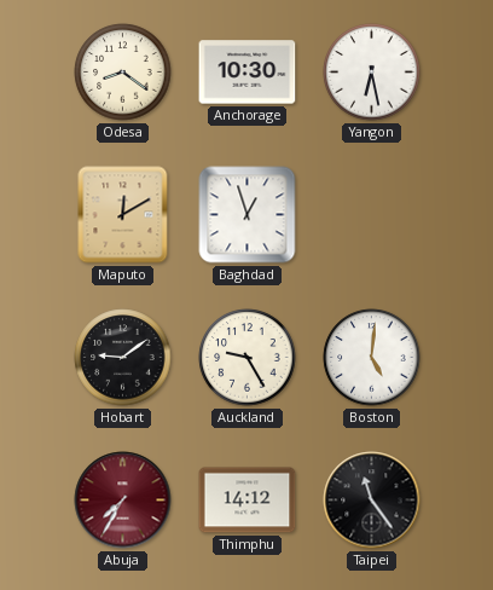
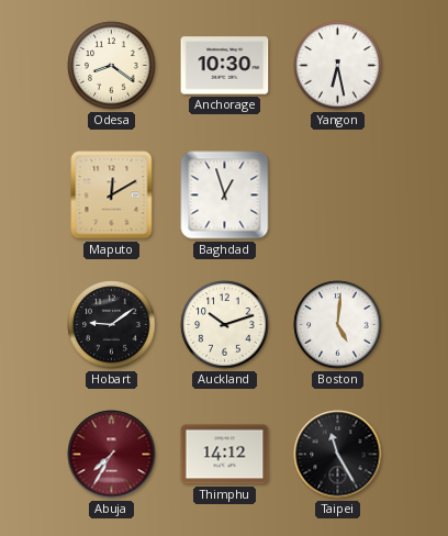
Auckland: 9:25 -> 10:12 (225, 325)
Taipei: 11:24 -> 11:25 (338, 455)
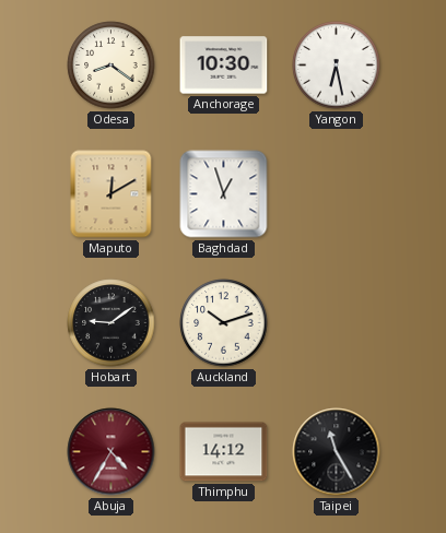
Boston: 5:01 -> none (338, 325)
Abuja: 7:35 -> 4:35 (111, 452)
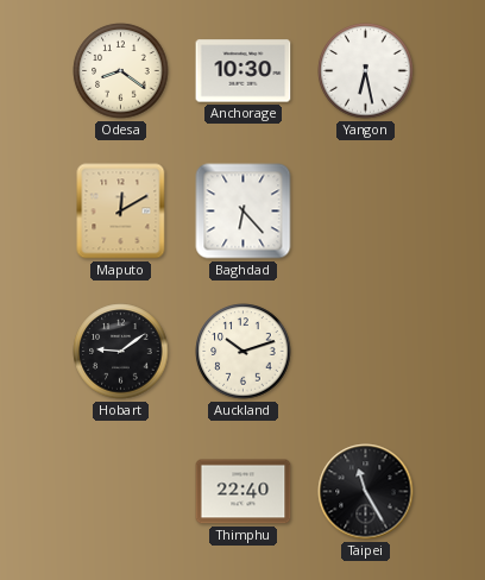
Baghdad: 12:57 -> 6:23 (244, 212)
Abuja: 4:35 -> none (111, 452)
Thimphu: 14:12 -> 22:40 (244, 492)
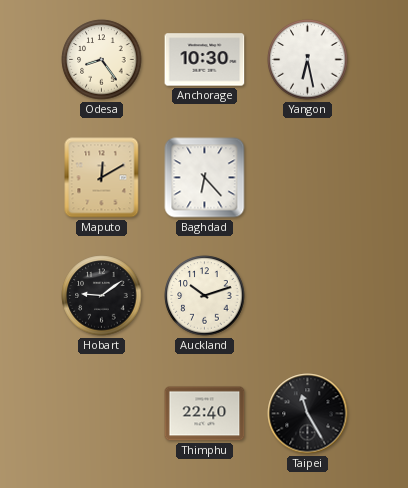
Odesa: 8:21 -> 8:24 (102, 60)
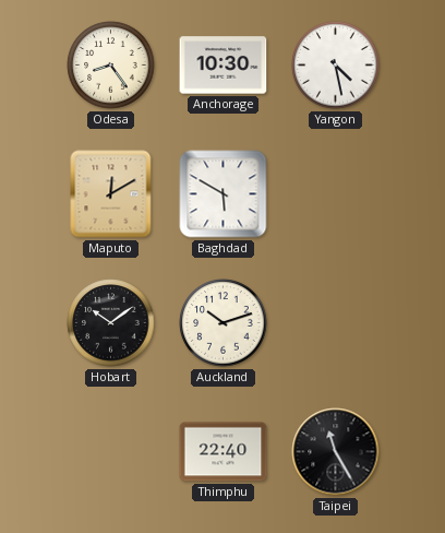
Yangon: 6:28 -> 4:28 (336, 66)
Baghdad: 6:23 -> 5:50 (224, 194)
Hobart: 9:09 -> 10:09 (111, 323)
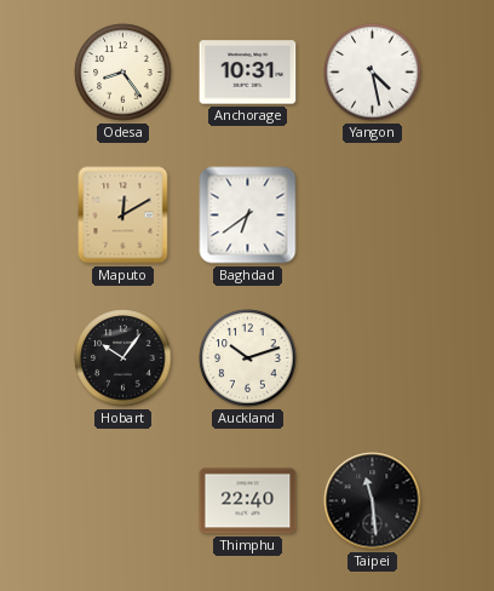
Anchorage: 10:30 -> 10:31 (248, 73)
Baghdad: 5:50 -> 6:39 (248, 216)
Hobart: 10:09 -> 10:06 (123, 358)
Taipei: 11:25 -> 11:29 (373, 501)
